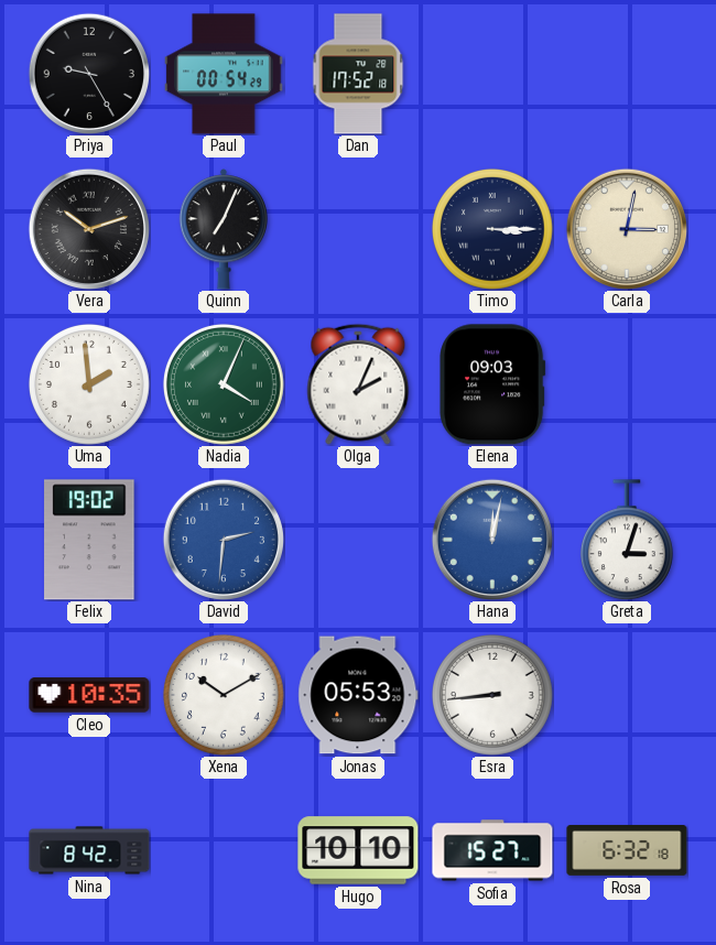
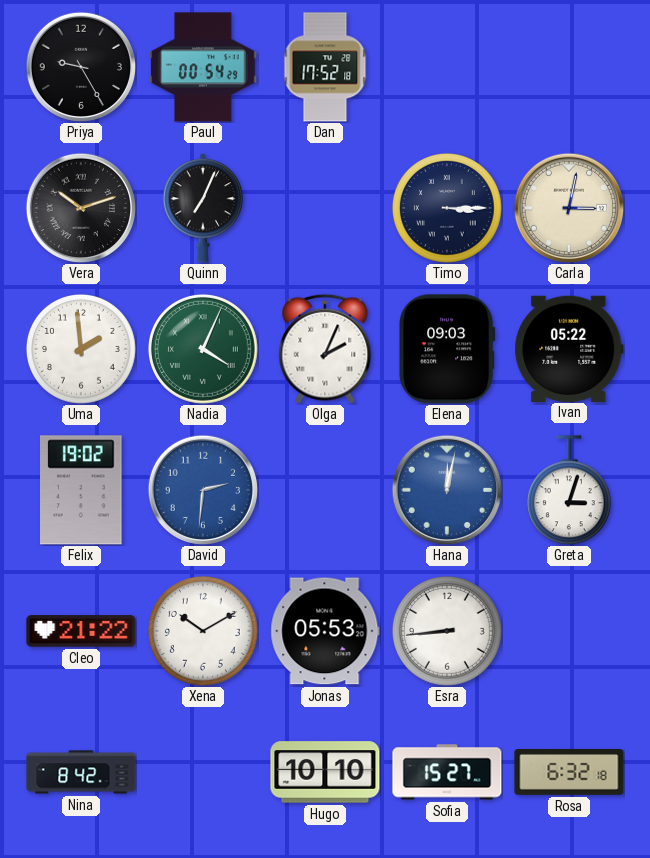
Ivan: none -> 05:22 (569, 348)
Cleo: 10:35 -> 21:22 (81, 631)
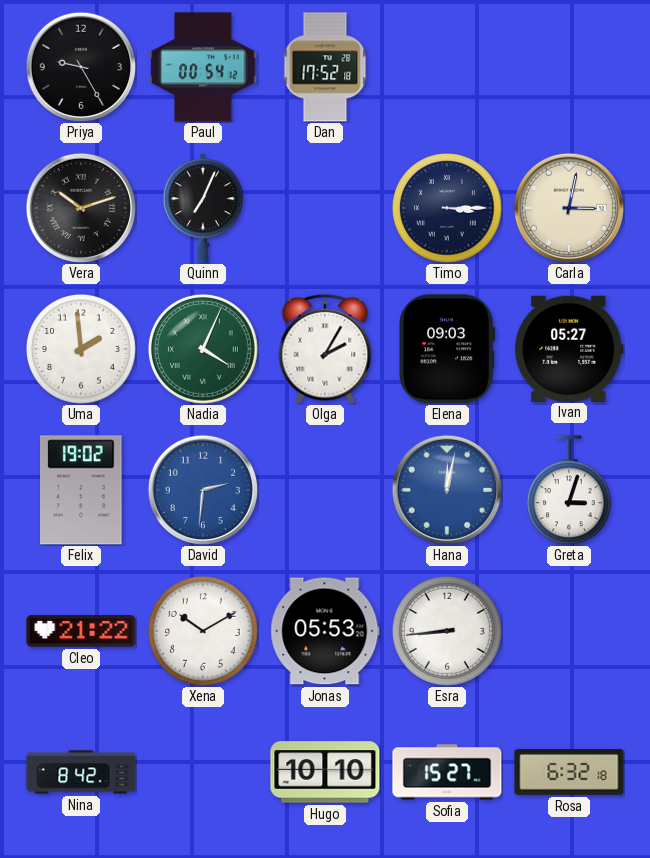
Paul: 00:54:29 -> 00:54:12 (203, 67)
Olga: 2:04 -> 2:05 (325, 349)
Ivan: 05:22 -> 05:27 (569, 348)
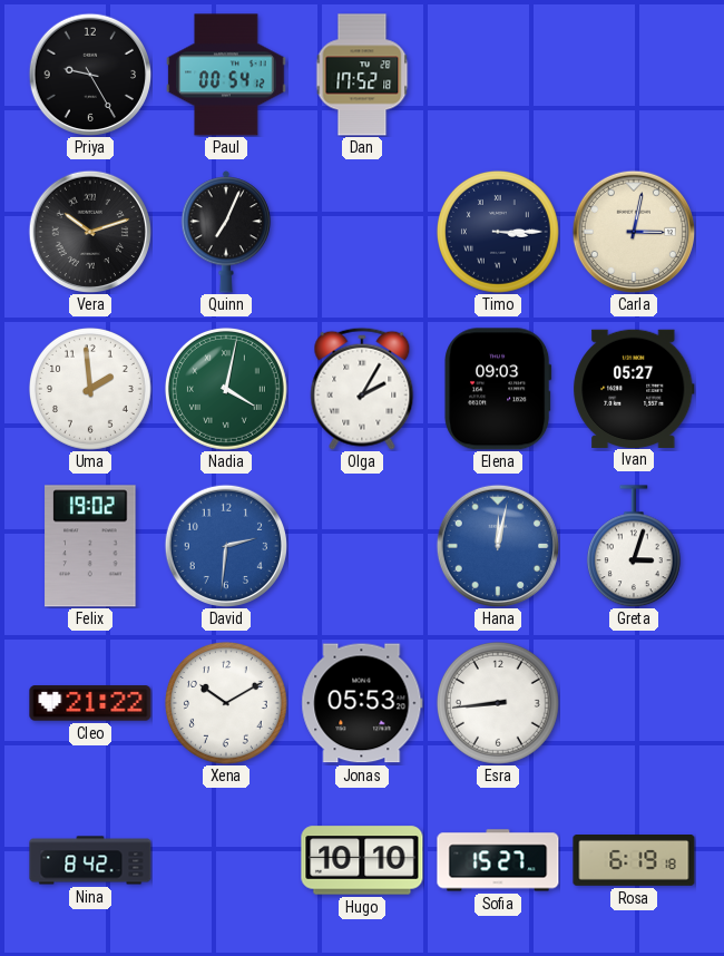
Nadia: 4:04 -> 4:02 (226, 389)
Rosa: 6:32 -> 6:19 (634, 861)
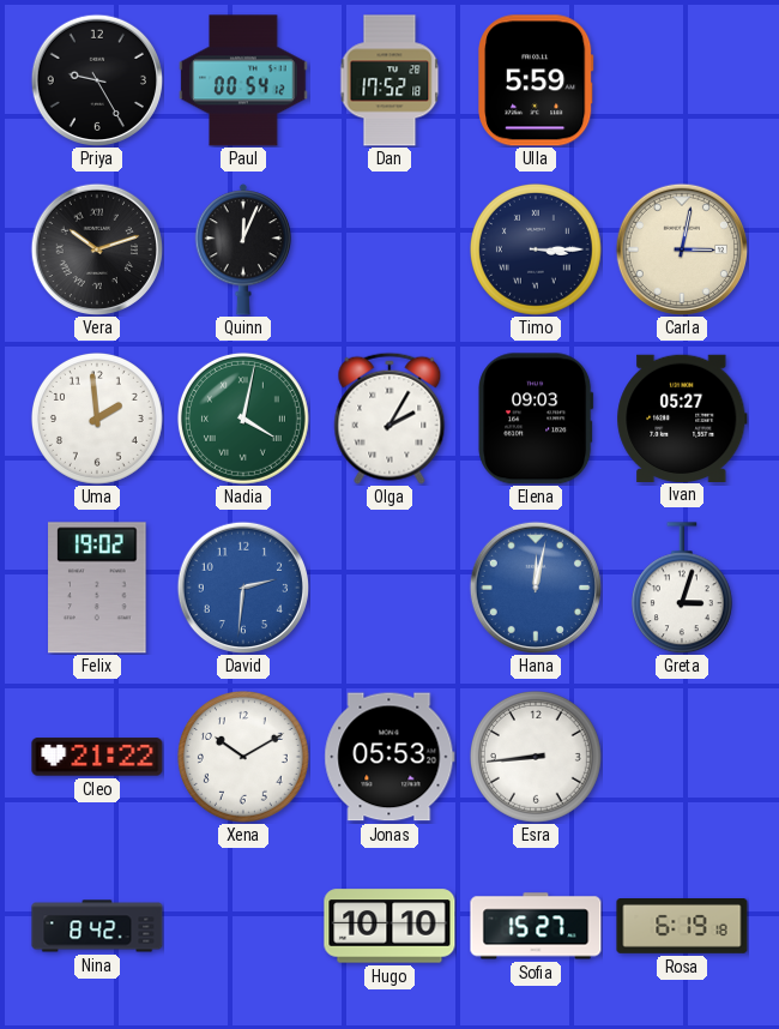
Ulla: none -> 5:59 (536, 80)
Quinn: 7:04 -> 12:04 (242, 249)
